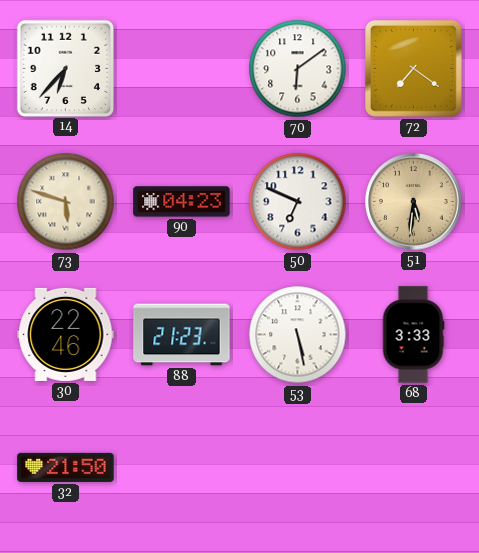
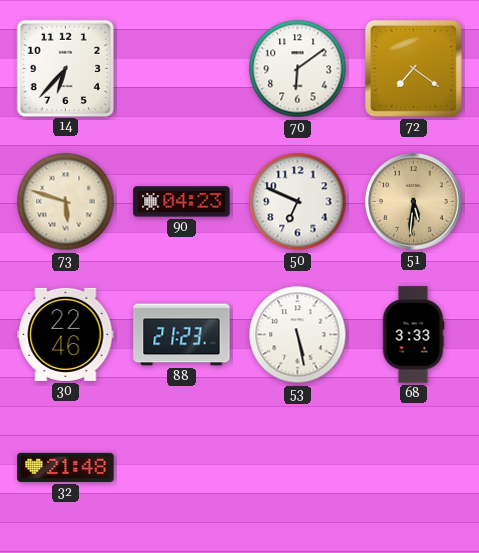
32: 21:50 -> 21:48 (66, 467)
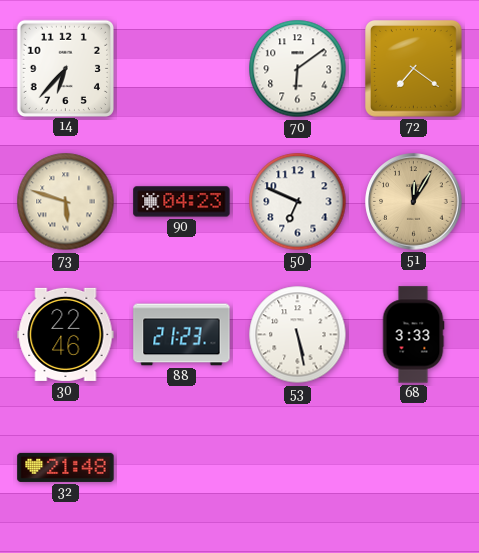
51: 5:31 -> 12:05 (414, 202)
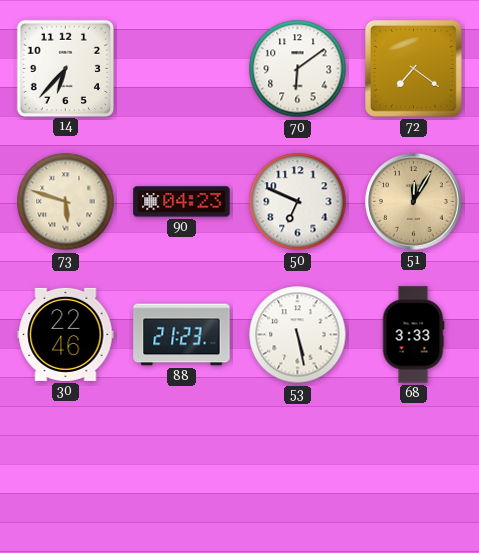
32: 21:48 -> none (66, 467)
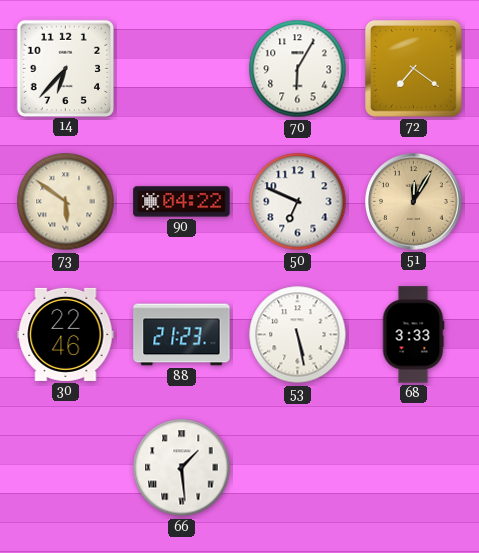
70: 6:09 -> 6:05 (298, 69)
73: 5:48 -> 5:51 (66, 202)
90: 04:23 -> 04:22 (182, 202)
66: none -> 1:29 (182, 468)
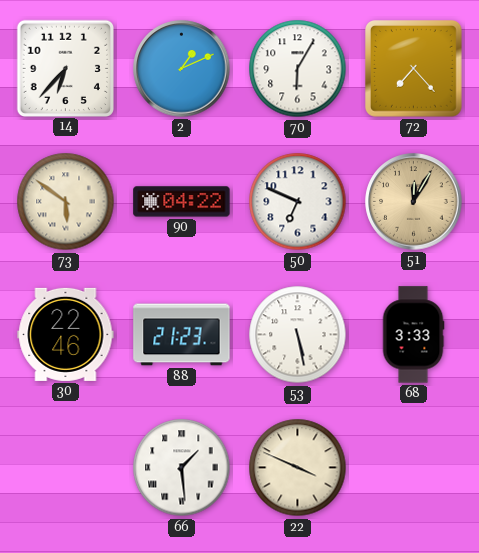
2: none -> 1:11 (182, 69)
72: 7:21 -> 7:23 (414, 69)
22: none -> 3:49 (298, 468)
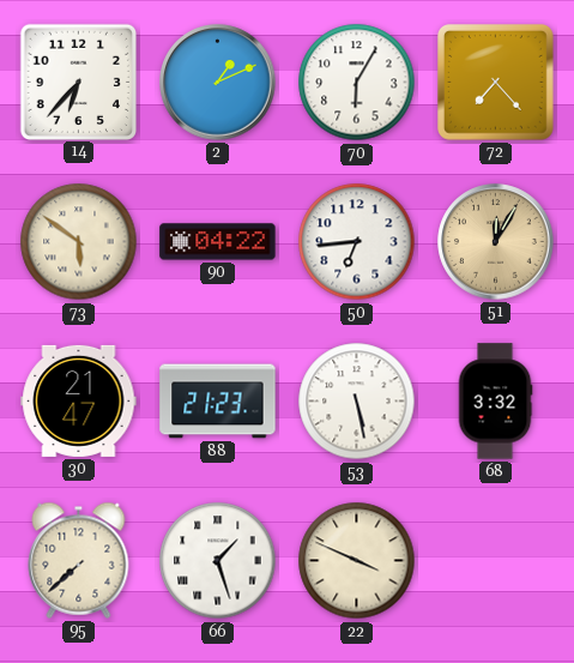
50: 6:49 -> 6:44 (357, 242)
30: 22:46 -> 21:47 (79, 400)
68: 3:33 -> 3:32 (495, 402)
95: none -> 7:38 (79, 560)
66: 1:29 -> 1:27 (218, 561)
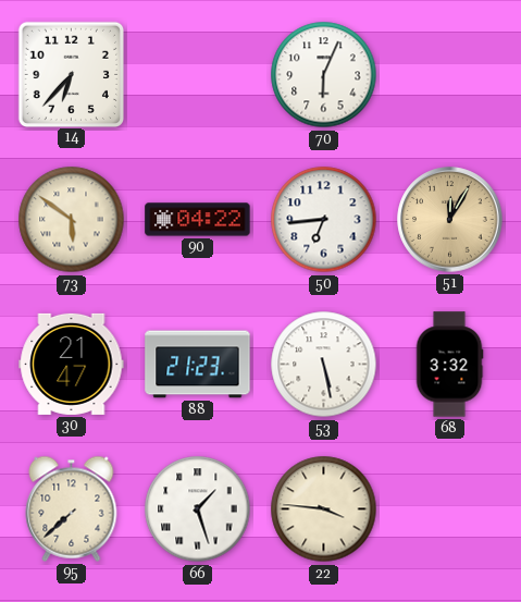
2: 1:11 -> none (218, 83)
70: 6:05 -> 6:04 (324, 75)
72: 7:23 -> none (496, 83)
22: 3:49 -> 3:46 (324, 509)
